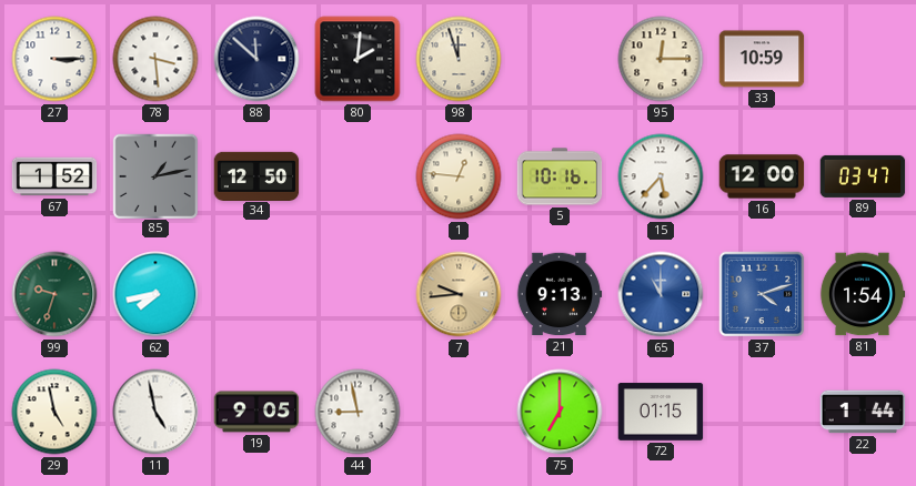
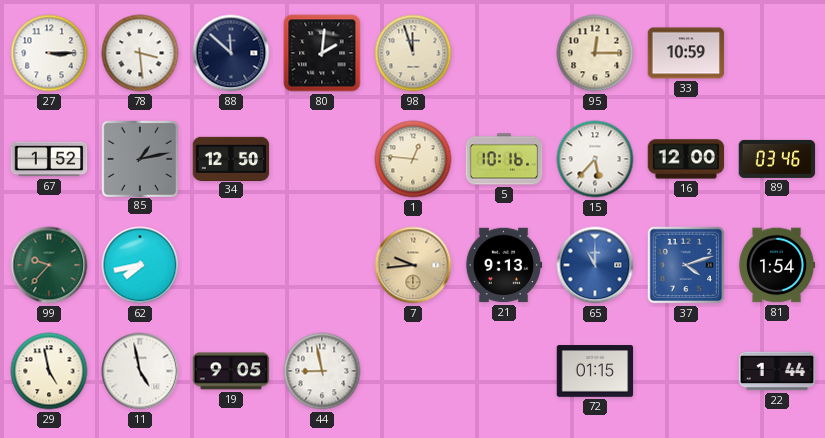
89: 03:47 -> 03:46 (777, 159)
99: 9:33 -> 9:37 (49, 265)
75: 7:00 -> none (560, 412)
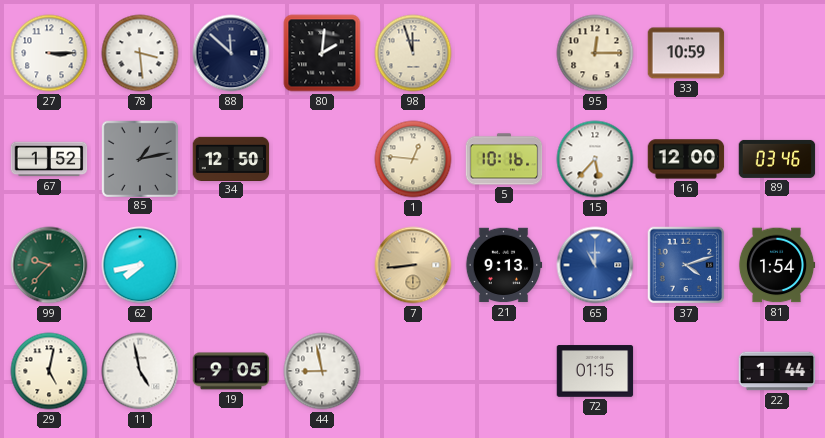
7: 9:44 -> 8:44 (413, 265)
29: 4:58 -> 5:02 (49, 371)
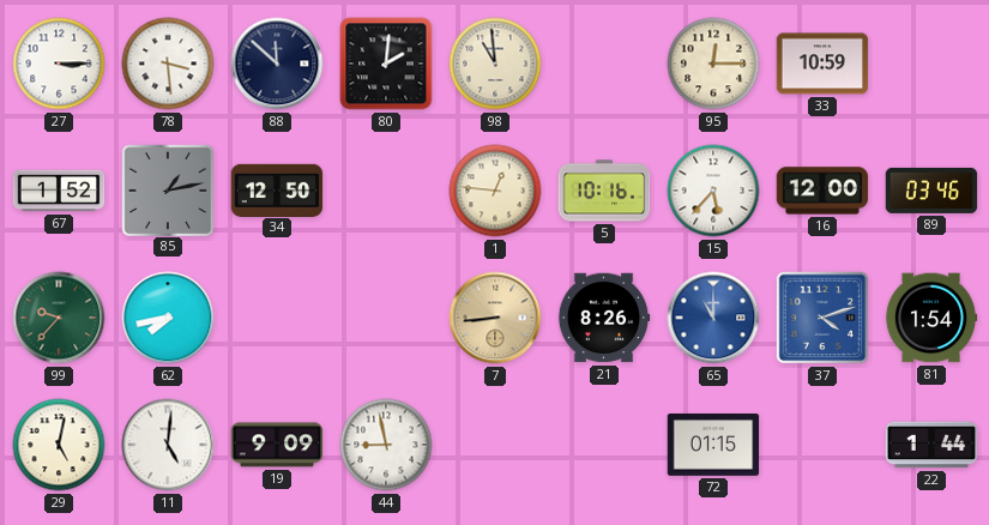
98: 11:57 -> 10:59 (495, 64)
21: 9:13 -> 8:26 (604, 318)
11: 4:58 -> 5:01 (168, 445)
19: 9:05 -> 9:09 (277, 445)
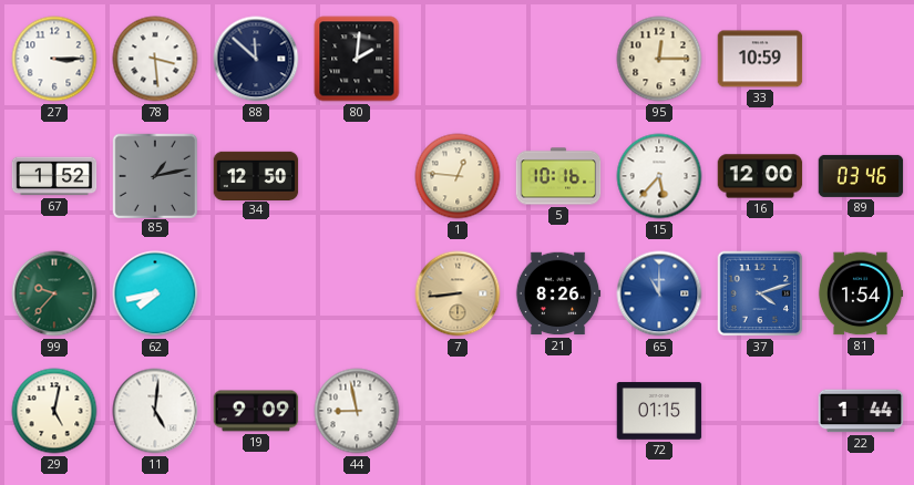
98: 10:59 -> none (495, 64)
